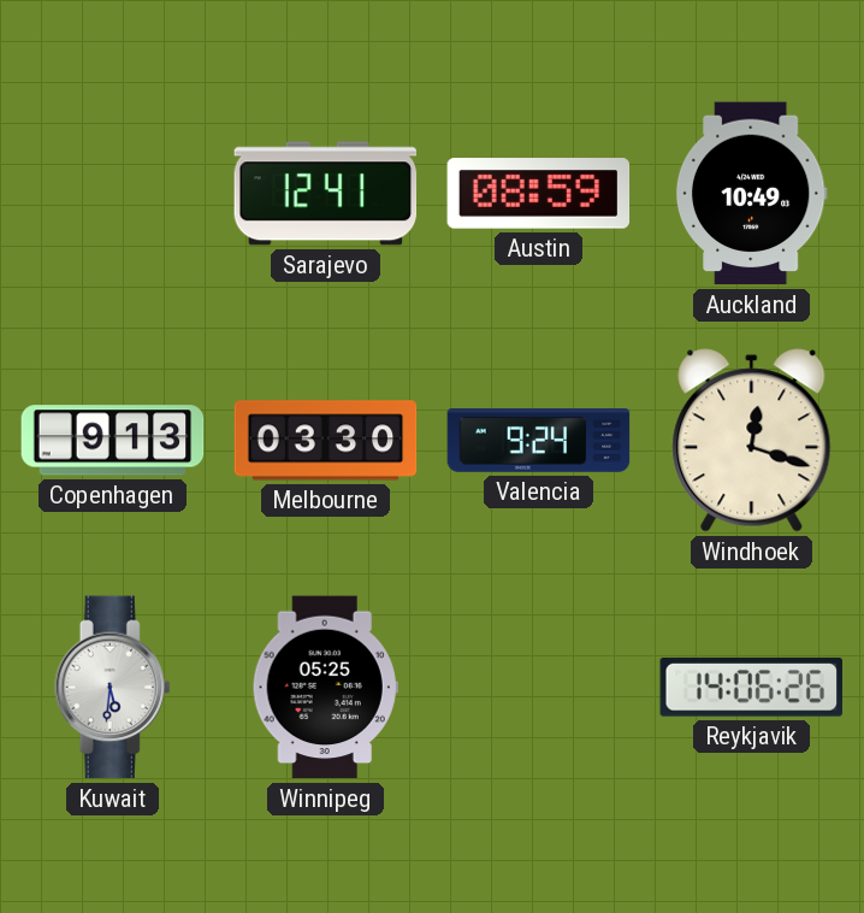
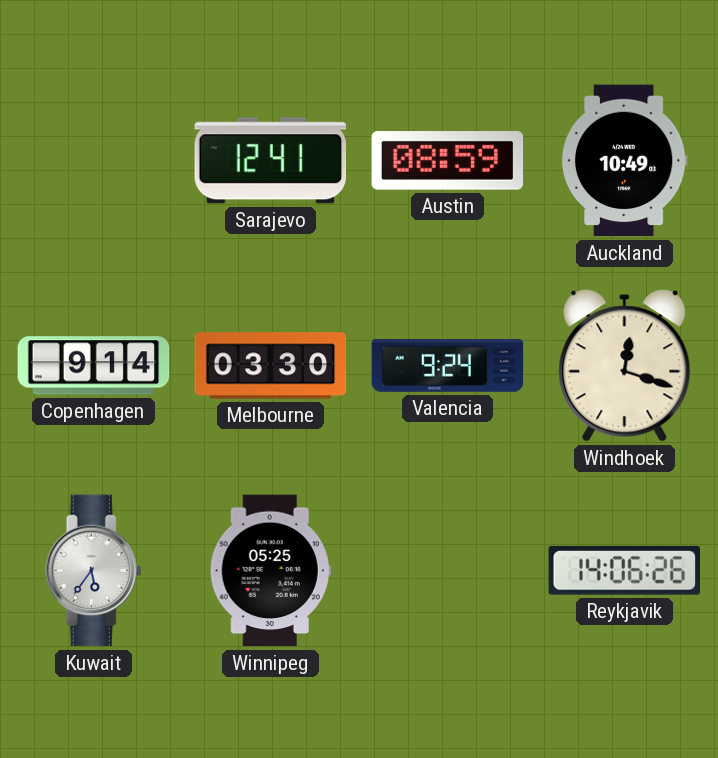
Copenhagen: 9:13 -> 9:14 (94, 366)
Kuwait: 5:31 -> 5:36 (94, 571)
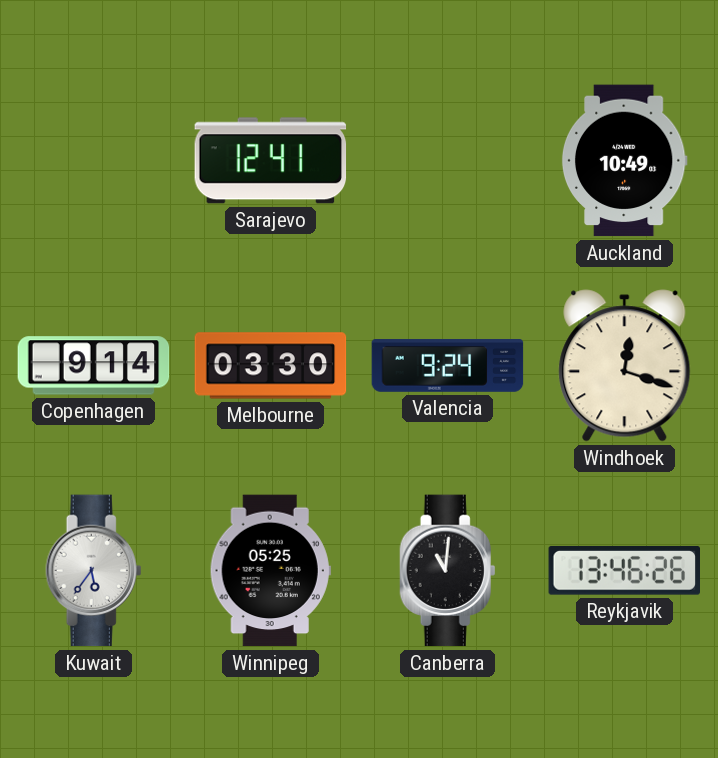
Austin: 08:59 -> none (448, 161)
Canberra: none -> 11:01 (448, 571)
Reykjavik: 14:06 -> 13:46 (624, 570)
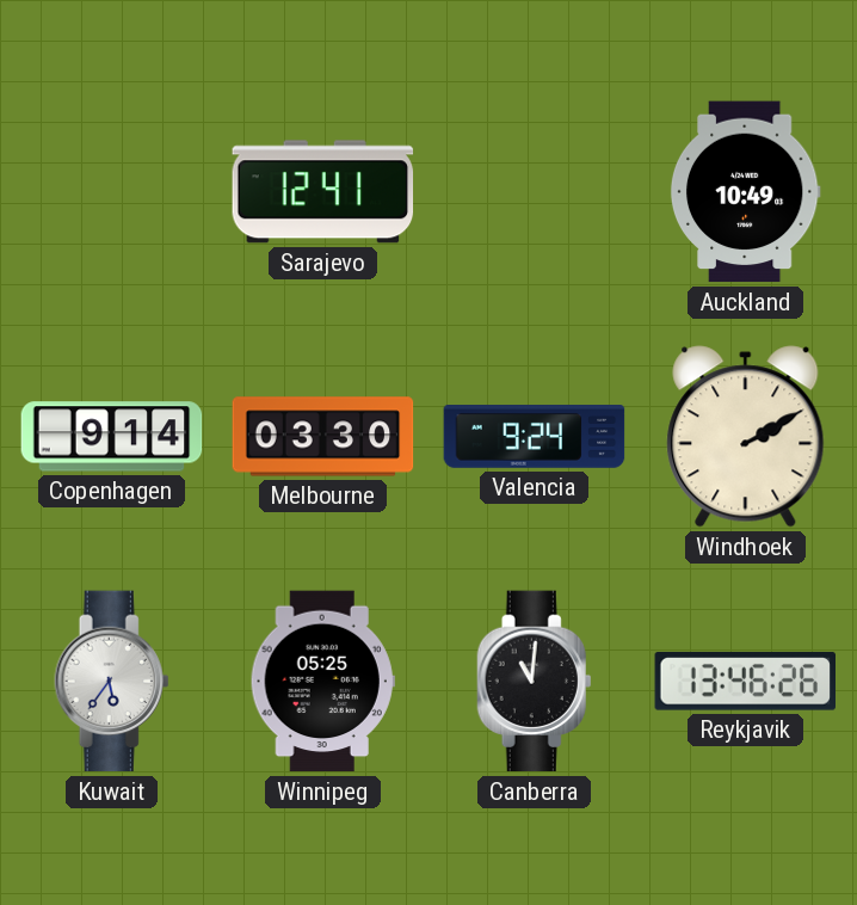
Windhoek: 12:18 -> 2:10 (746, 437)
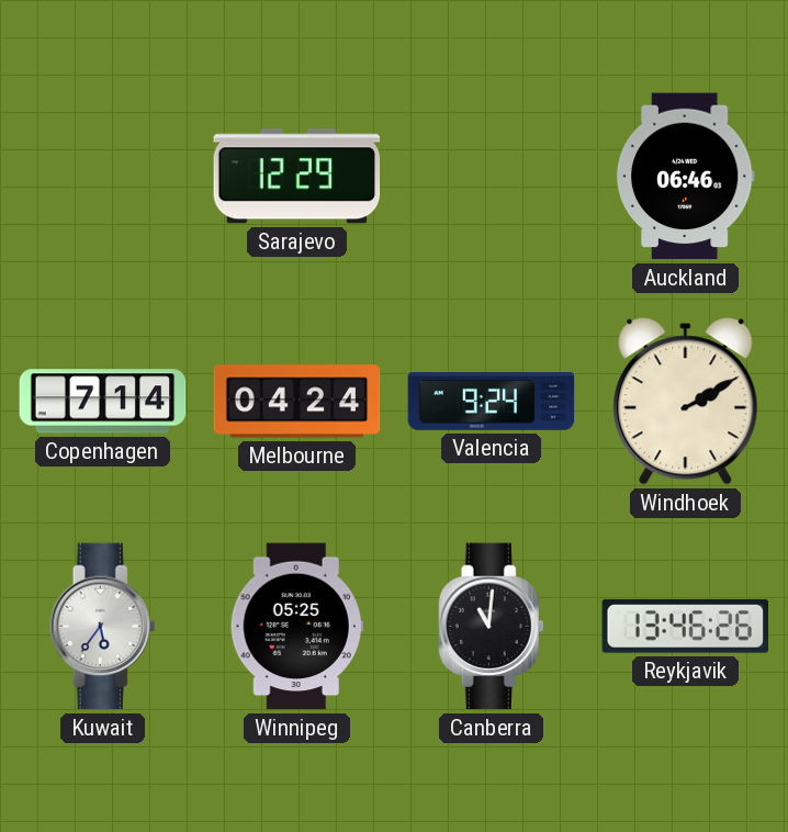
Sarajevo: 12:41 -> 12:29 (297, 177)
Auckland: 10:49 -> 06:46 (685, 177)
Copenhagen: 9:14 -> 7:14 (103, 402)
Melbourne: 03:30 -> 04:24 (297, 402)
